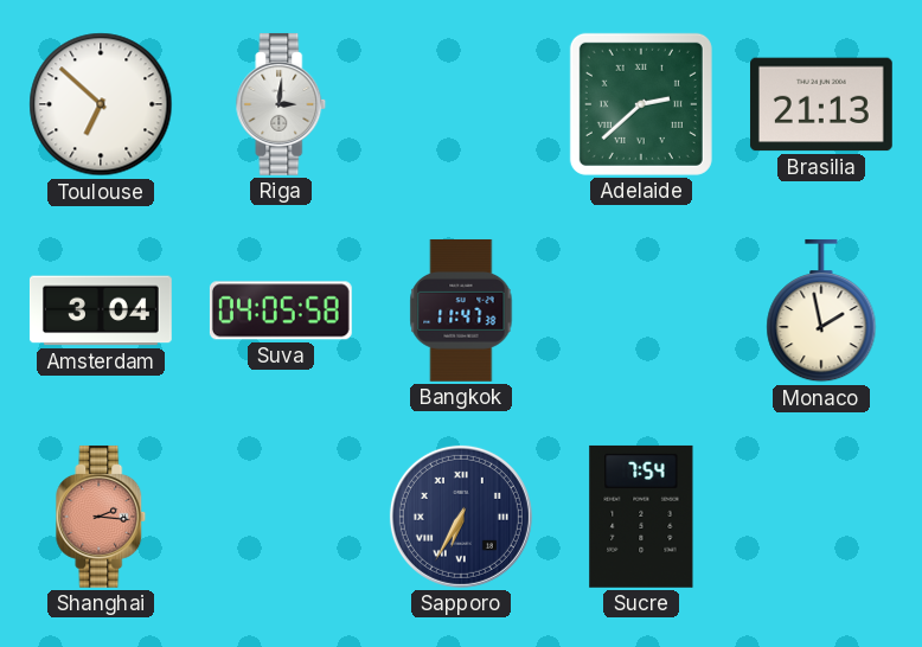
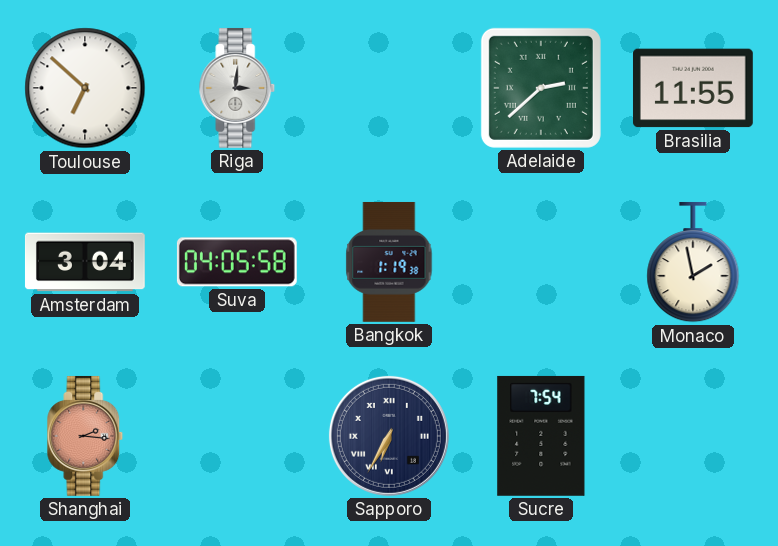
Brasilia: 21:13 -> 11:55 (693, 88)
Bangkok: 11:47 -> 1:19 (389, 262)
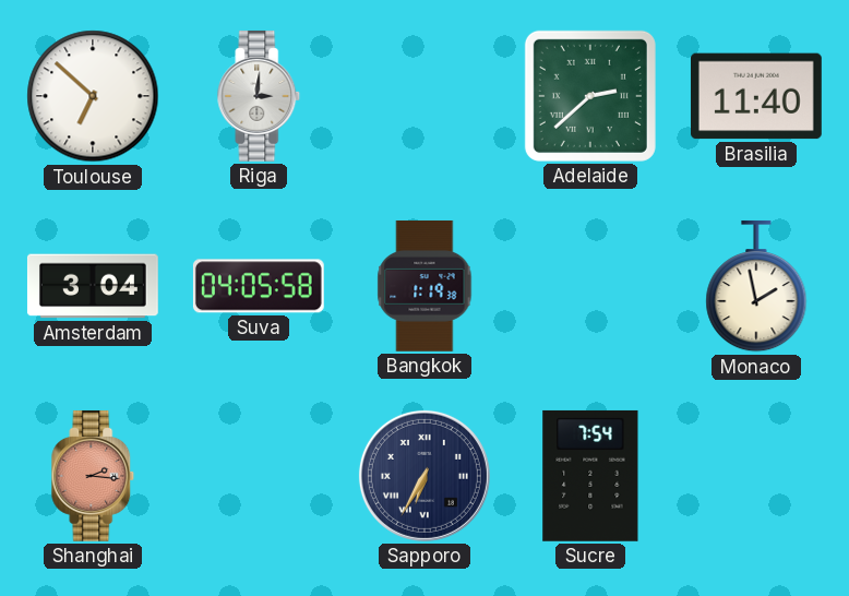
Brasilia: 11:55 -> 11:40 (756, 96)
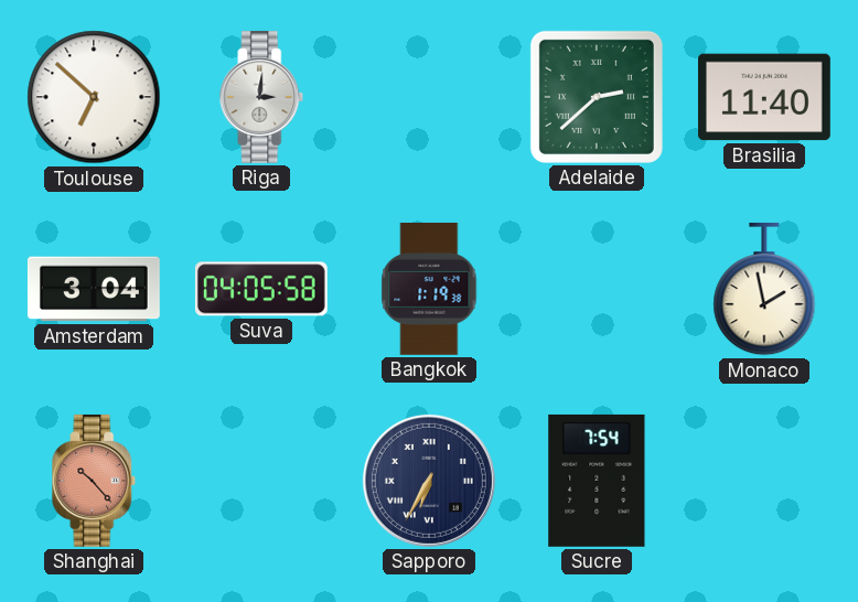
Shanghai: 2:16 -> 10:23 (94, 481)
